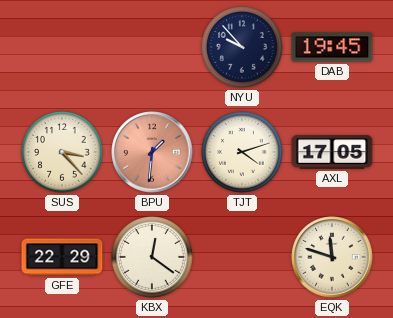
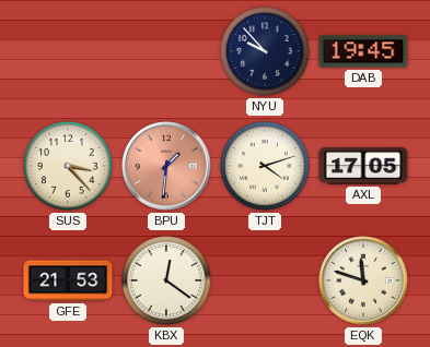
GFE: 22:29 -> 21:53 (68, 280)
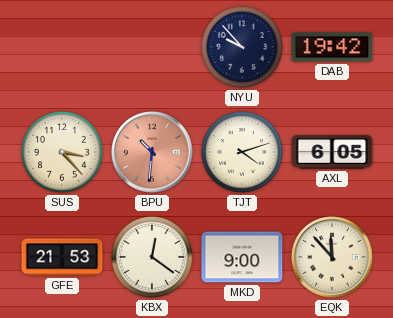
DAB: 19:45 -> 19:42 (332, 47)
BPU: 1:31 -> 10:31 (152, 152)
AXL: 17:05 -> 6:05 (332, 152)
MKD: none -> 9:00 (242, 257)
EQK: 11:48 -> 11:53 (332, 257)
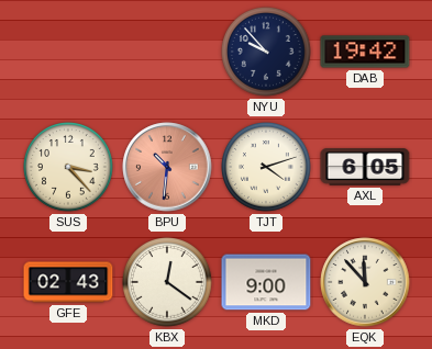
GFE: 21:53 -> 02:43 (68, 282)
